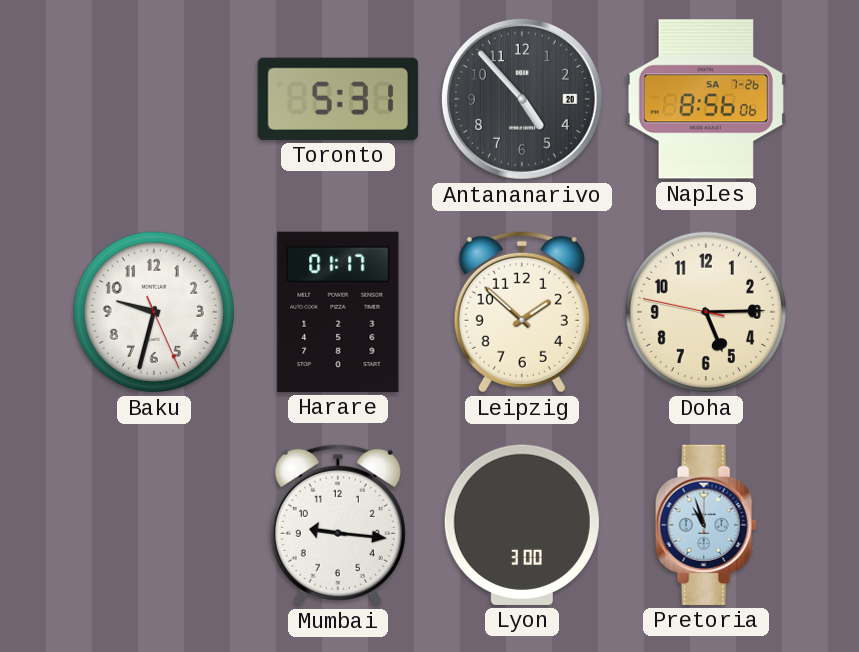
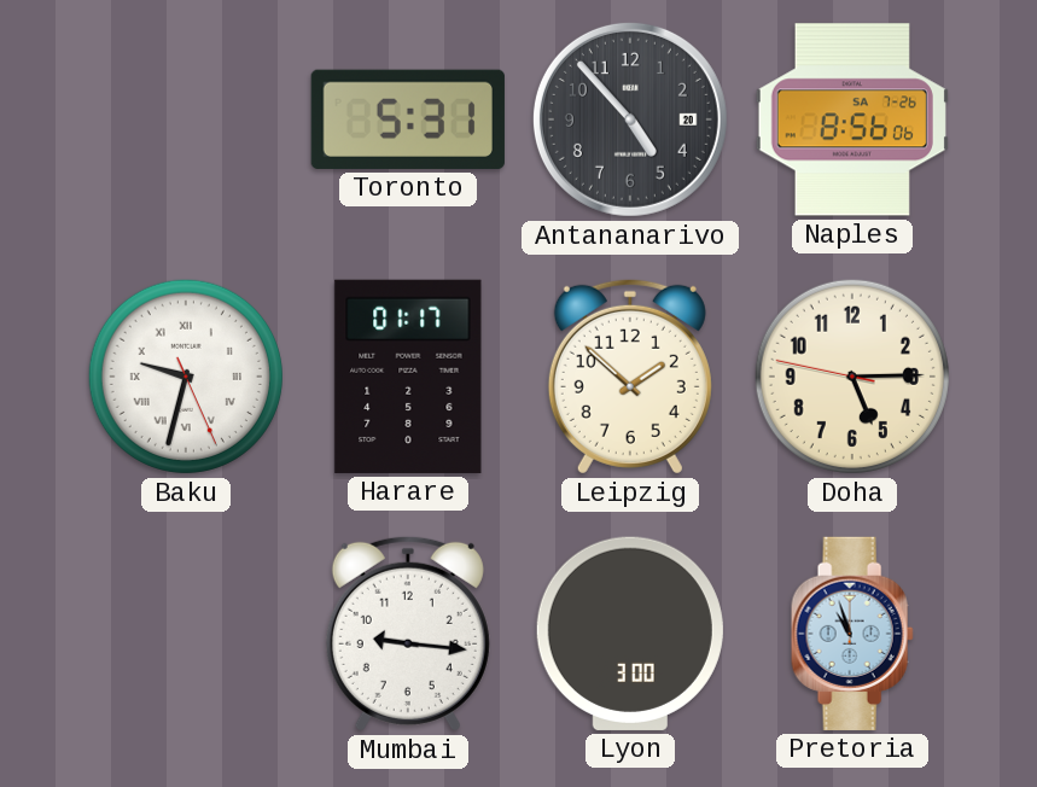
Baku numerals: Arabic -> Roman (186, 377)
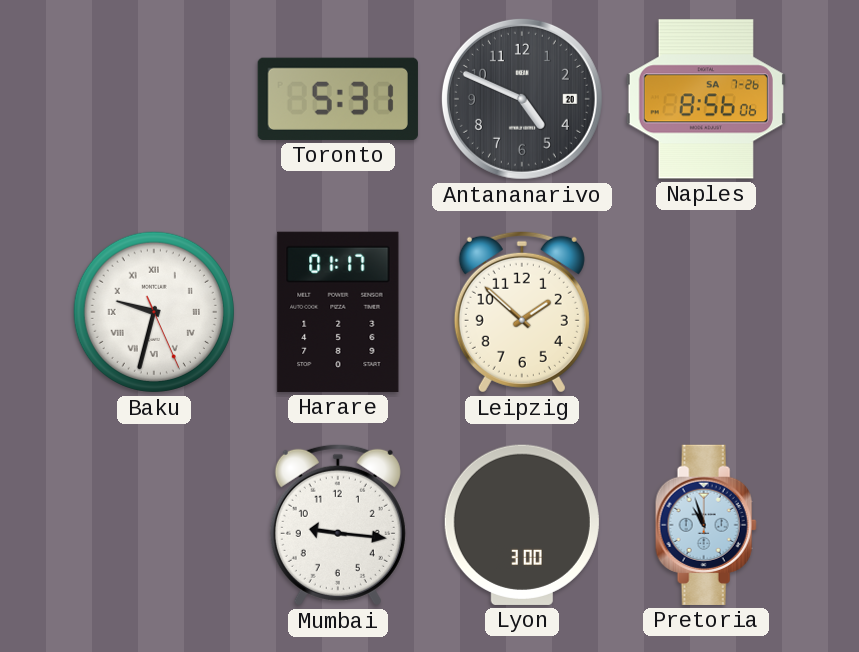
Antananarivo: 4:53 -> 4:49 (522, 99)
Doha: 5:14 -> none (852, 377)
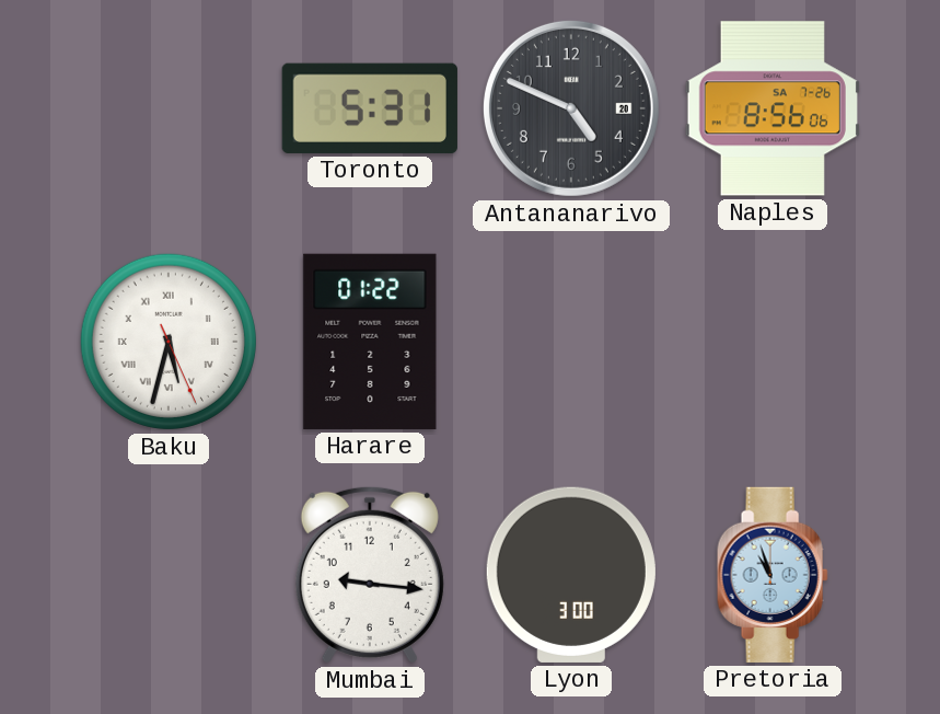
Baku: 9:32 -> 5:32 (169, 342)
Harare: 01:17 -> 01:22 (370, 342)
Leipzig: 1:52 -> none (522, 312)
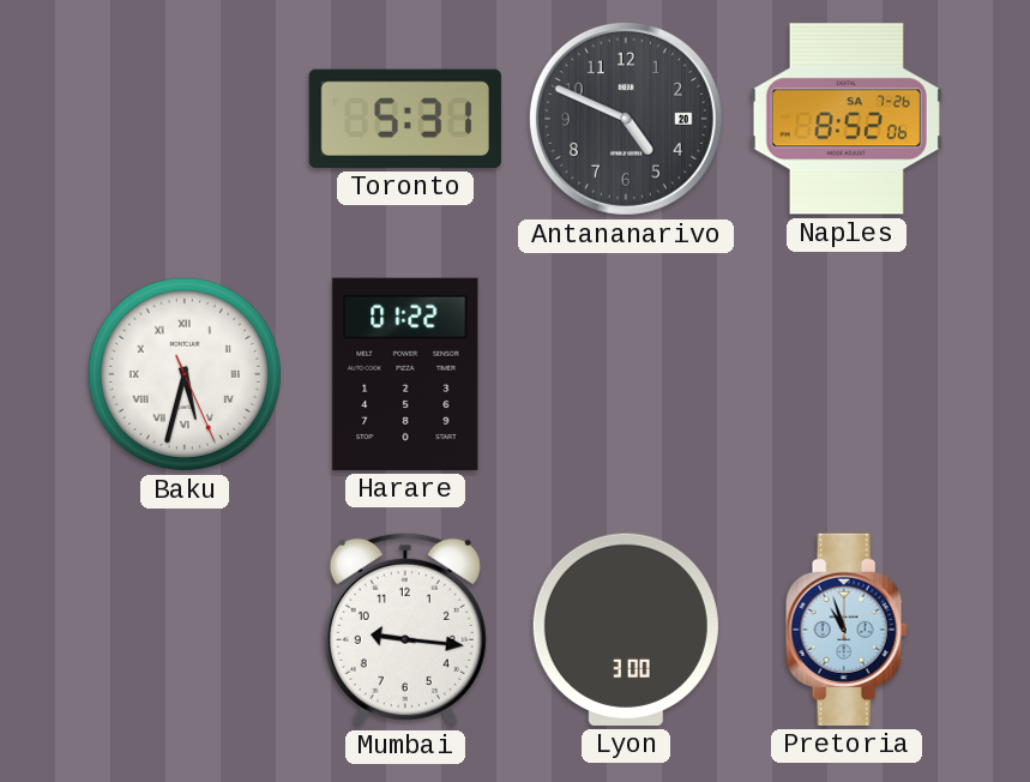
Naples: 8:56 -> 8:52 (847, 119)
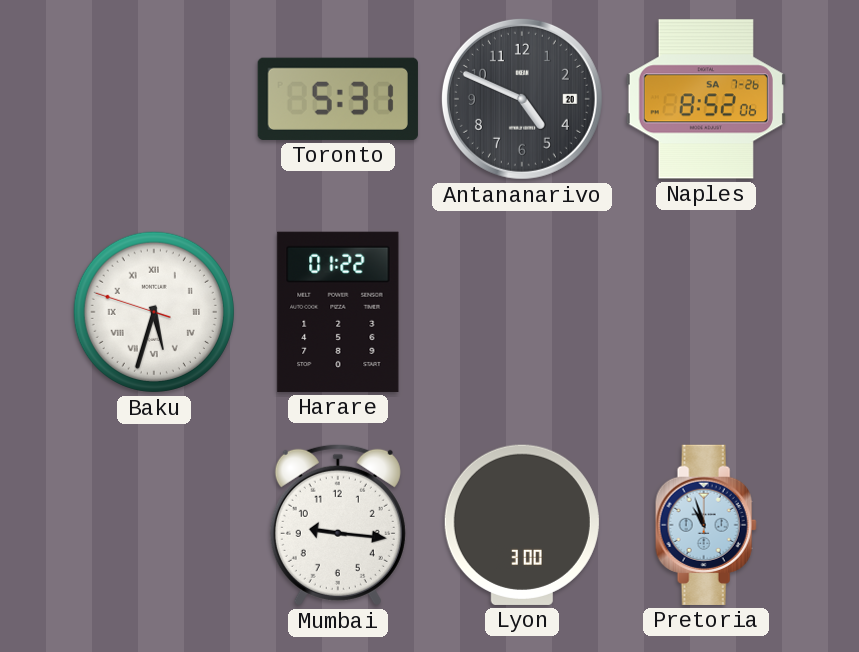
Baku: 5:32:26 -> 5:32:48 (154, 312)
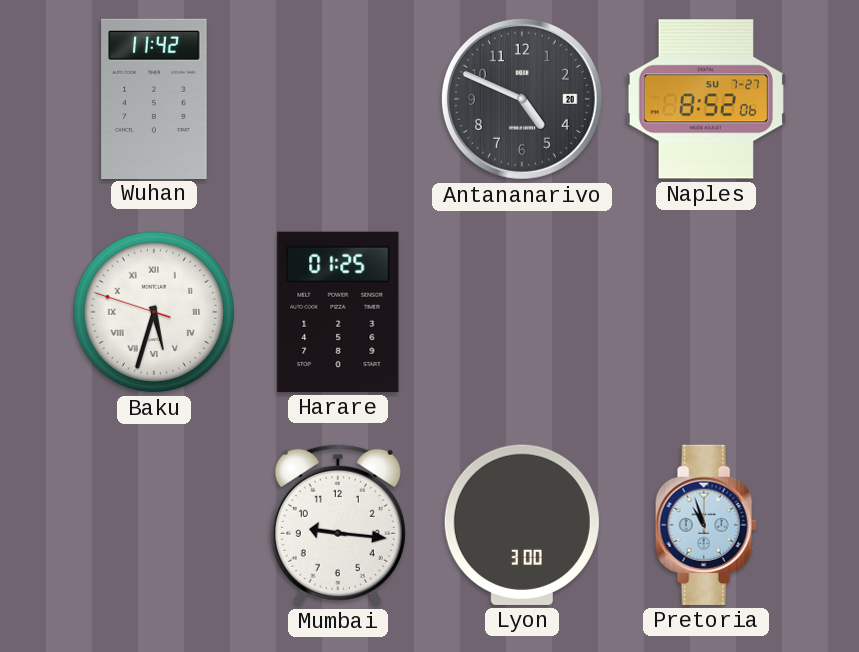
Wuhan: none -> 11:42 (154, 98)
Toronto: 5:31 -> none (338, 99)
Naples date: SA 7-26 -> SU 7-27 (706, 99)
Harare: 01:22 -> 01:25 (338, 312)
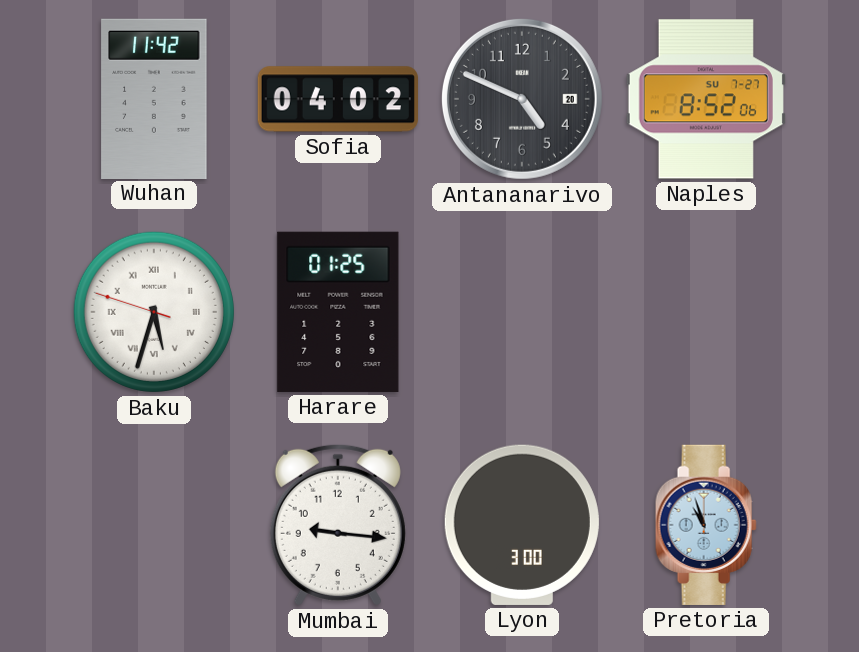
Sofia: none -> 04:02 (338, 99)
